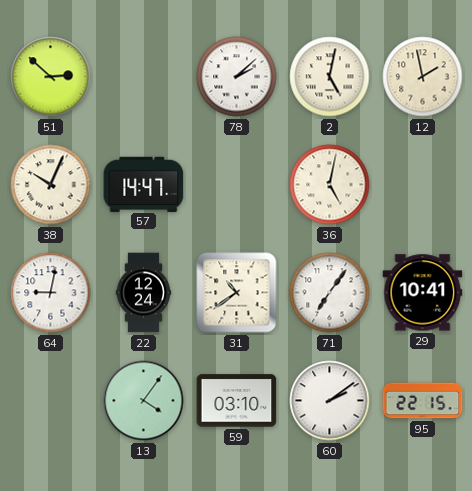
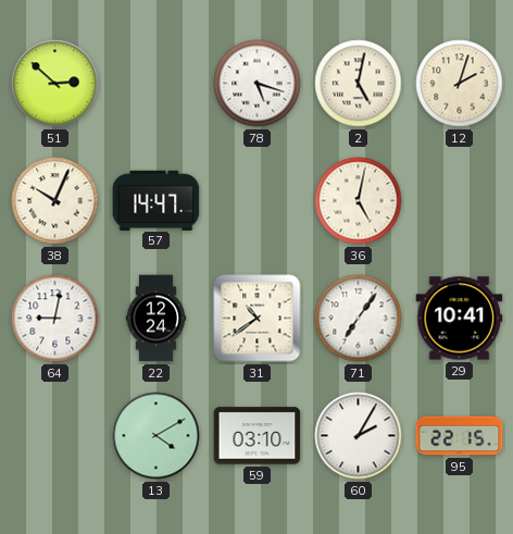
78: 2:08 -> 5:18 (258, 84)
12: 1:58 -> 2:03 (460, 84)
13: 4:06 -> 4:10 (157, 436)
60: 2:09 -> 2:05 (359, 436)
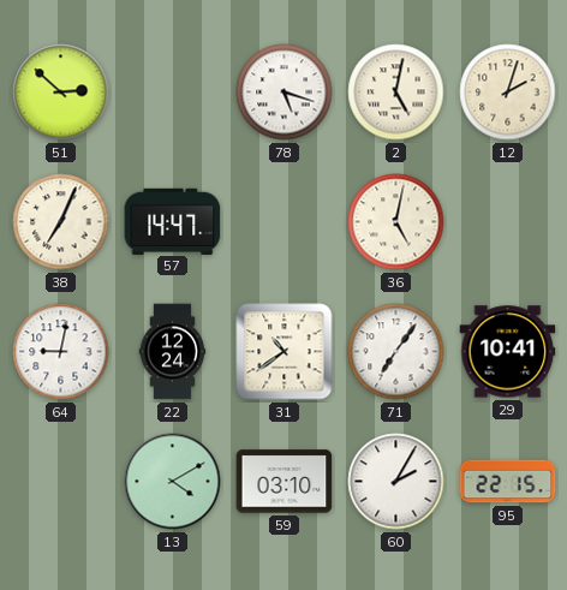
38: 10:04 -> 7:04 (61, 222)
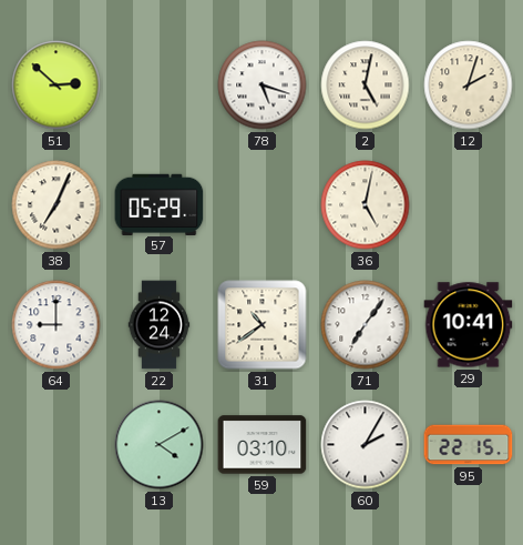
57: 14:47 -> 05:29 (160, 204)
64: 9:02 -> 9:00 (57, 325)
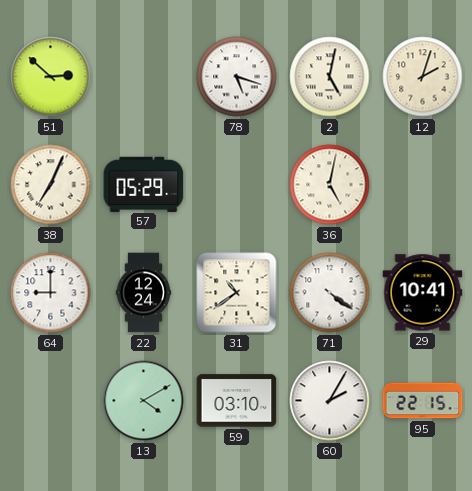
71: 7:06 -> 4:21 (330, 293)
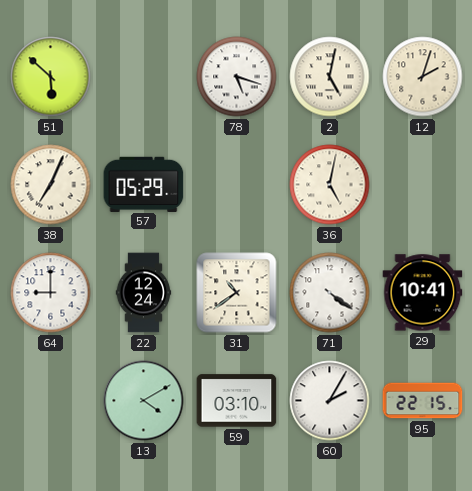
51: 2:52 -> 5:52 (51, 77)
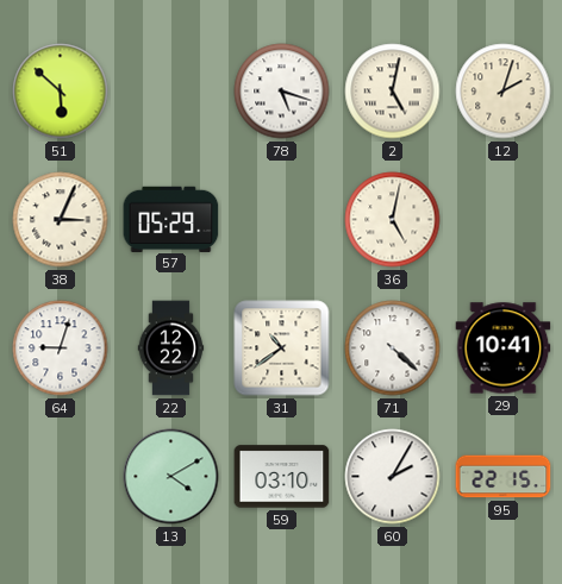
38: 7:04 -> 3:04 (61, 220)
64: 9:00 -> 9:03 (61, 348)
22: 12:24 -> 12:22 (171, 348)
71: 4:21 -> 4:22 (393, 348)
